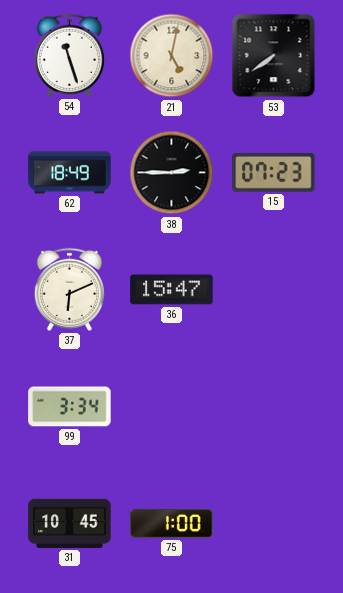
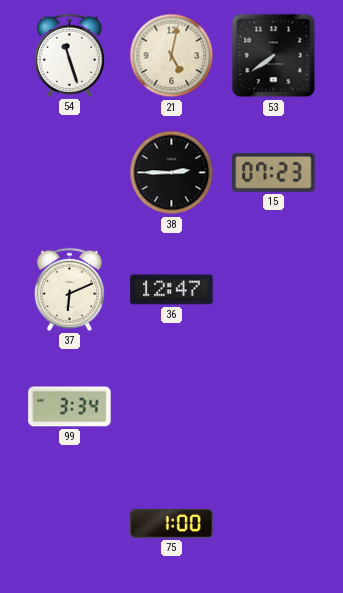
62: 18:49 -> none (70, 173)
36: 15:47 -> 12:47 (172, 290)
31: 10:45 -> none (70, 523)
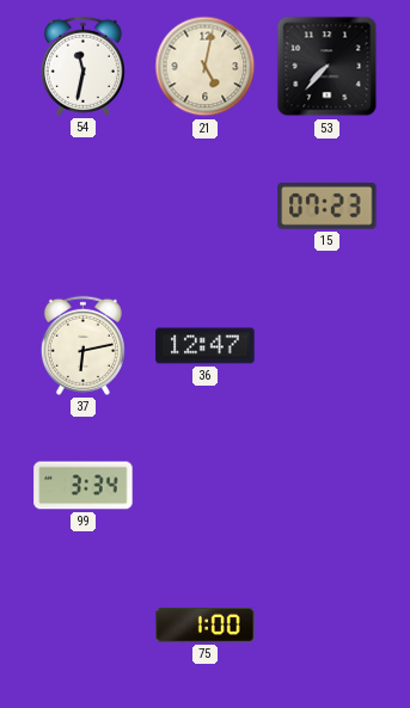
54: 11:27 -> 11:32 (82, 66)
53: 7:39 -> 7:37 (328, 67)
38: 2:45 -> none (172, 173)
37: 6:11 -> 6:13 (82, 345)
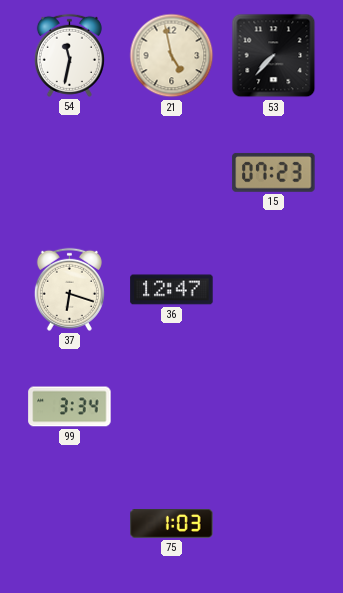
21: 5:02 -> 4:58 (172, 56)
37: 6:13 -> 6:18 (69, 289)
75: 1:00 -> 1:03 (172, 524)
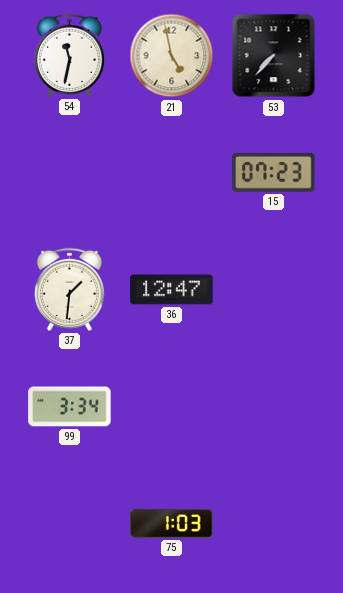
37: 6:18 -> 1:31 (69, 289)
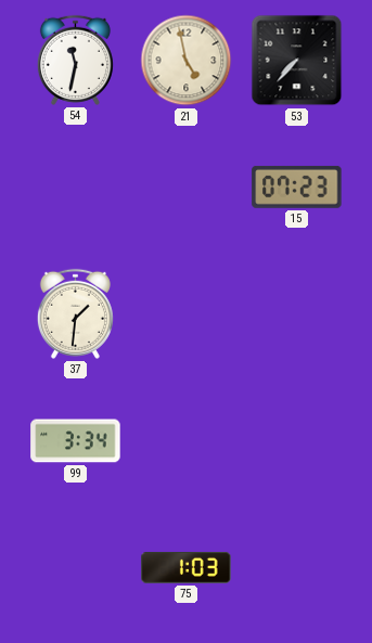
36: 12:47 -> none (172, 290)
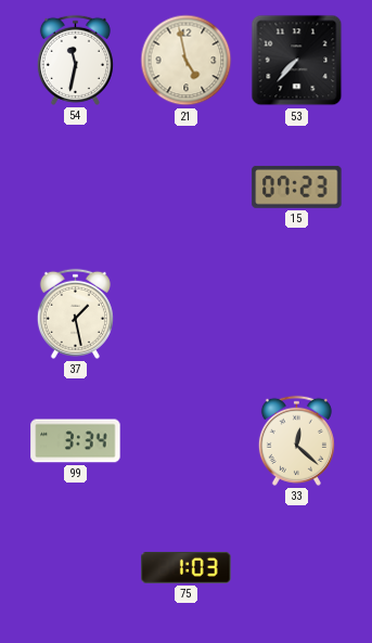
37: 1:31 -> 1:28 (75, 313)
33: none -> 12:22 (296, 440)
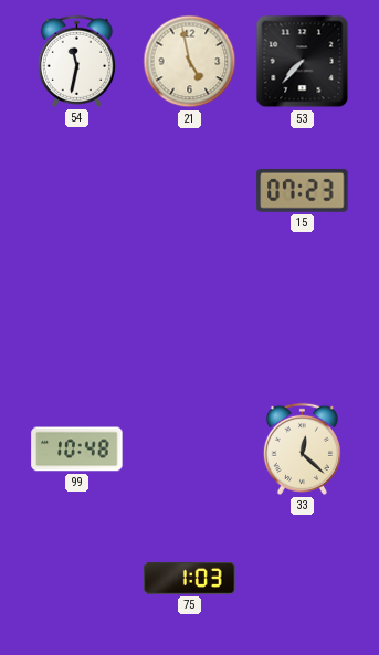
37: 1:28 -> none (75, 313)
99: 3:34 -> 10:48 (77, 450)
